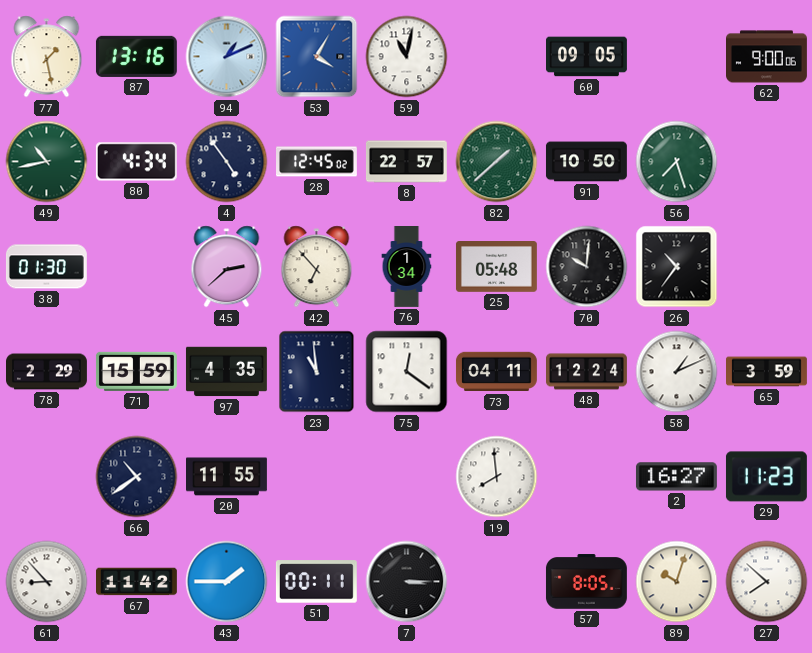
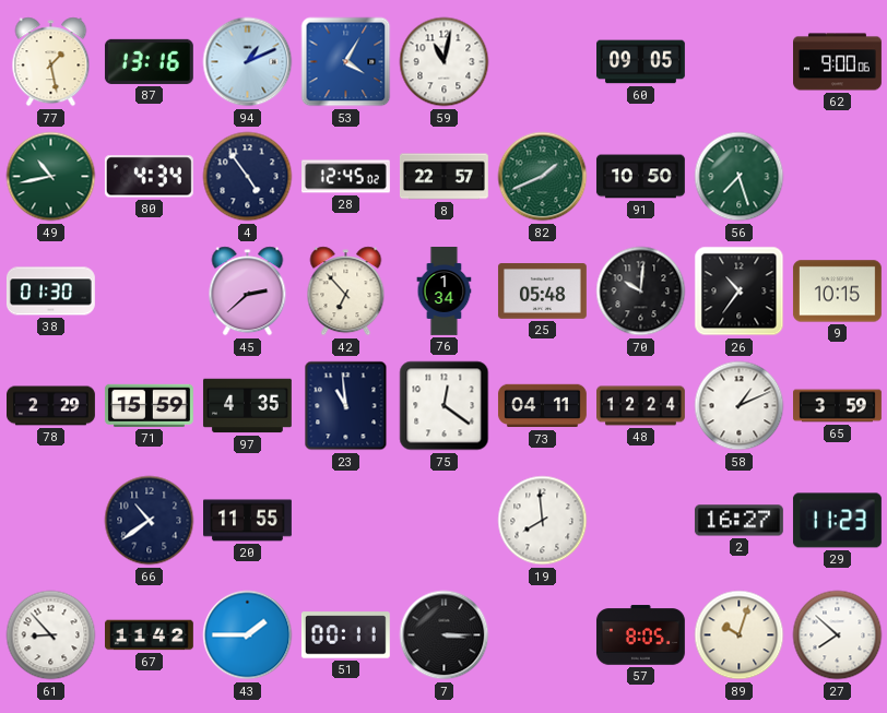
82: 1:38 -> 1:41 (543, 177)
9: none -> 10:15 (837, 292)
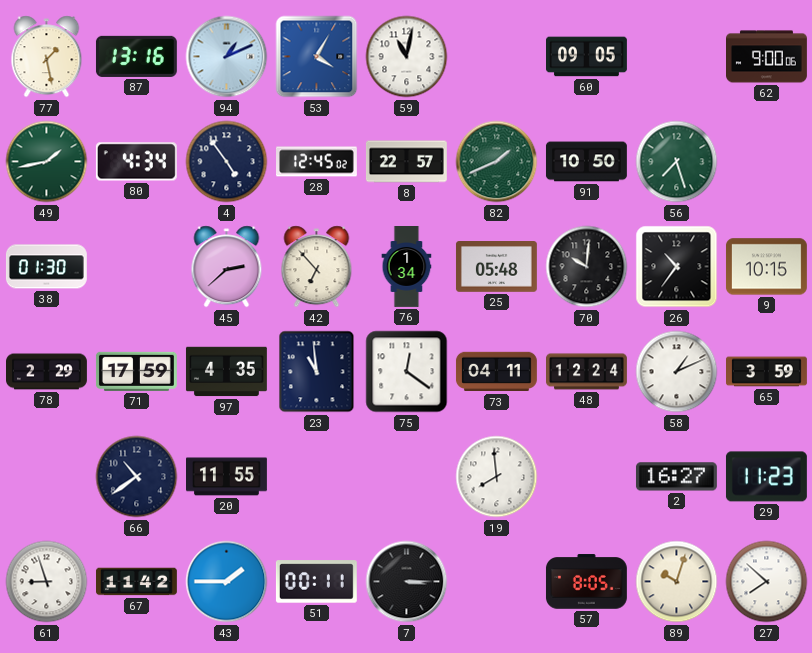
49: 10:43 -> 1:43 (47, 162)
71: 15:59 -> 17:59 (136, 371)
61: 8:53 -> 8:57 (47, 582)
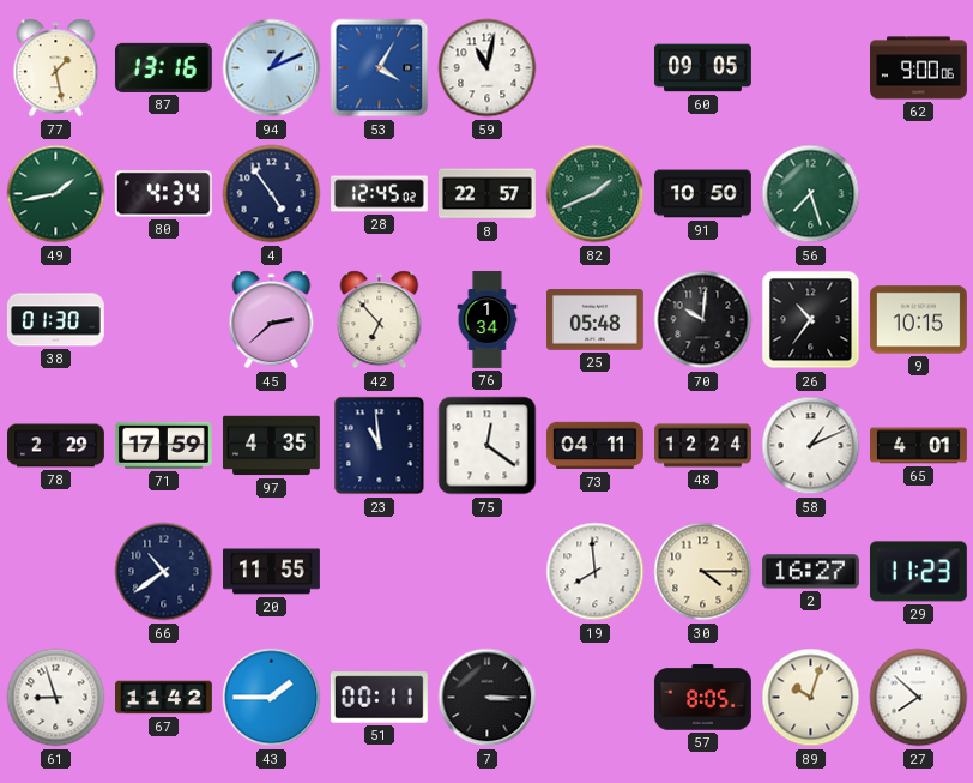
65: 3:59 -> 4:01 (919, 446)
30: none -> 4:15 (703, 572)
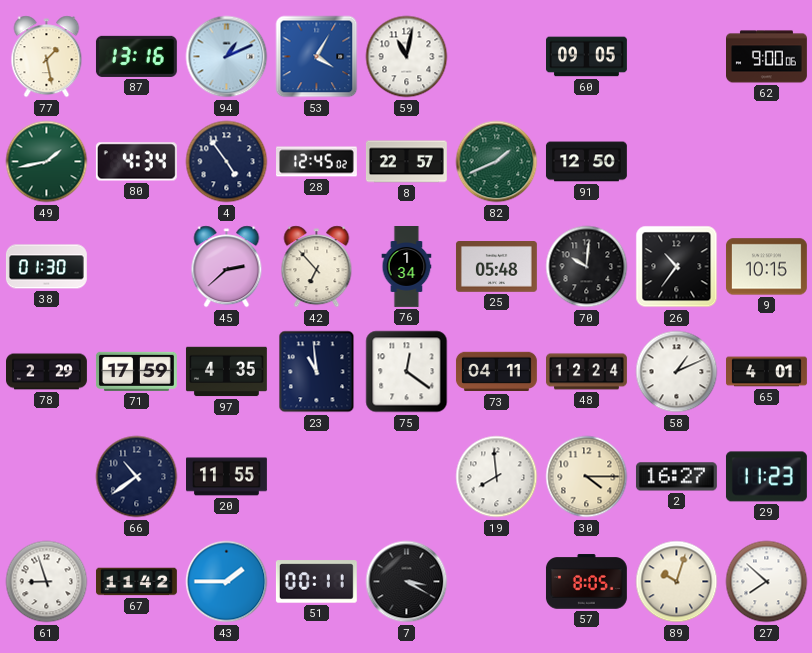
91: 10:50 -> 12:50 (587, 162)
56: 7:27 -> none (811, 194)
7: 3:15 -> 3:20 (407, 582)
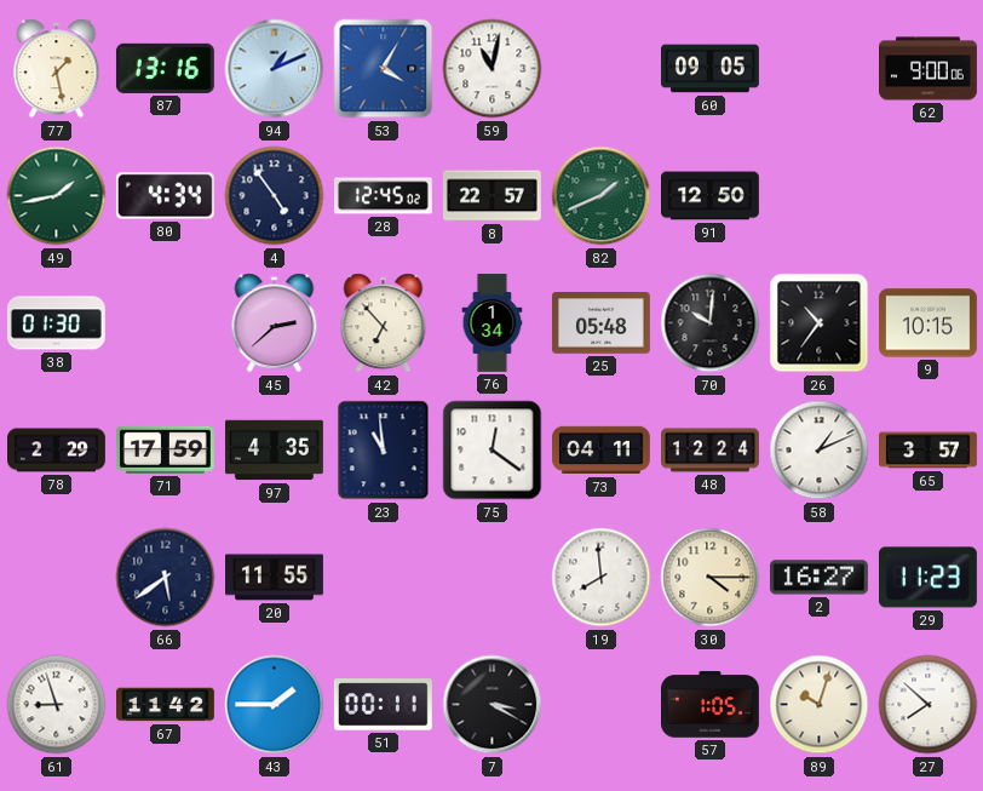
65: 4:01 -> 3:57 (929, 451)
66: 10:39 -> 5:39 (166, 578)
57: 8:05 -> 1:05 (709, 705)
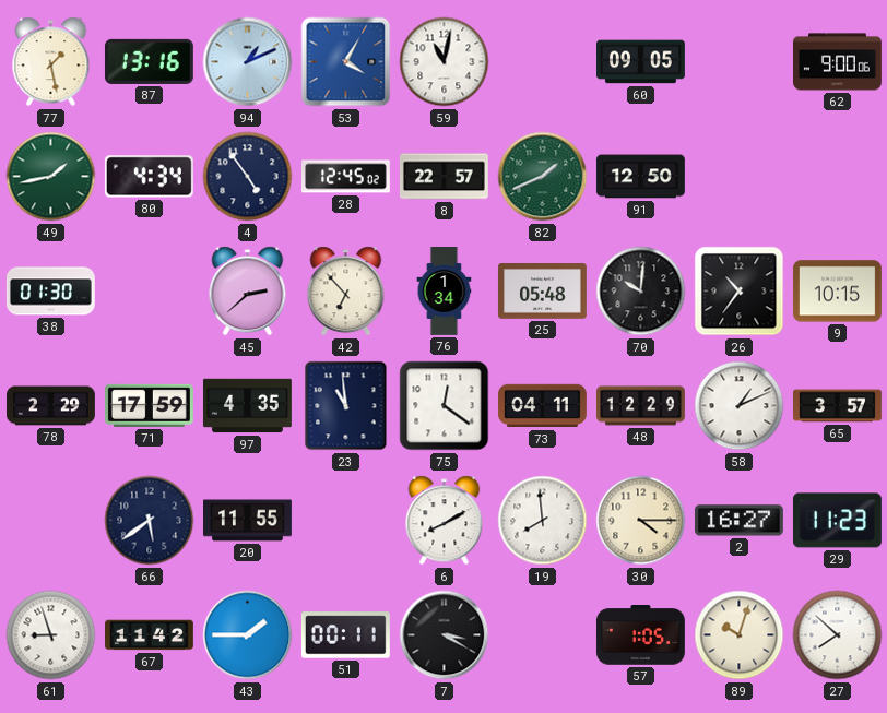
48: 12:24 -> 12:29 (641, 406)
6: none -> 8:10 (445, 521)
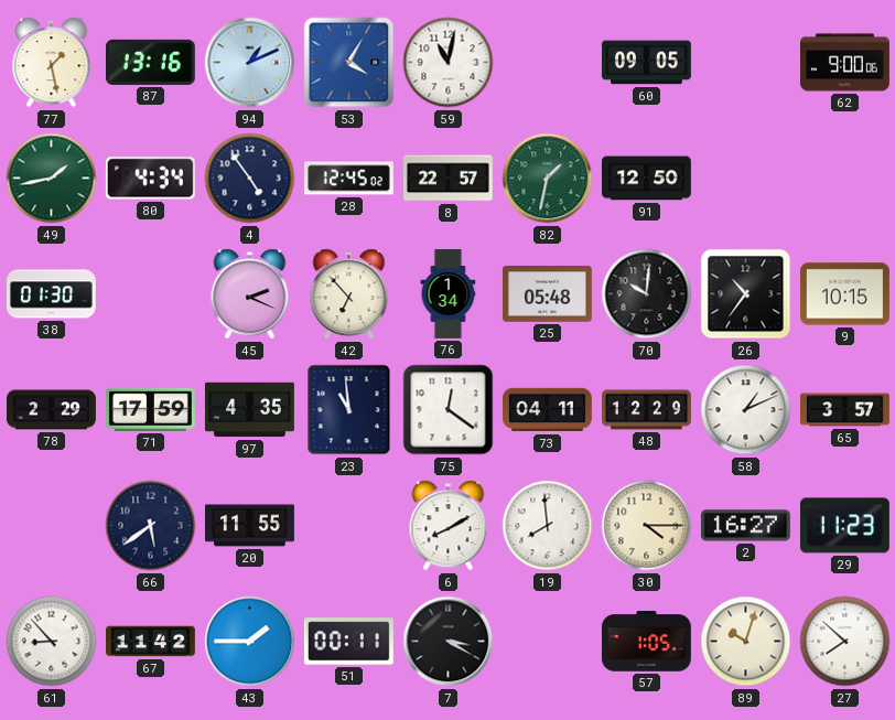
82: 1:41 -> 1:32 (548, 179)
45: 2:38 -> 2:19 (250, 294)
61: 8:57 -> 8:53 (52, 642)
